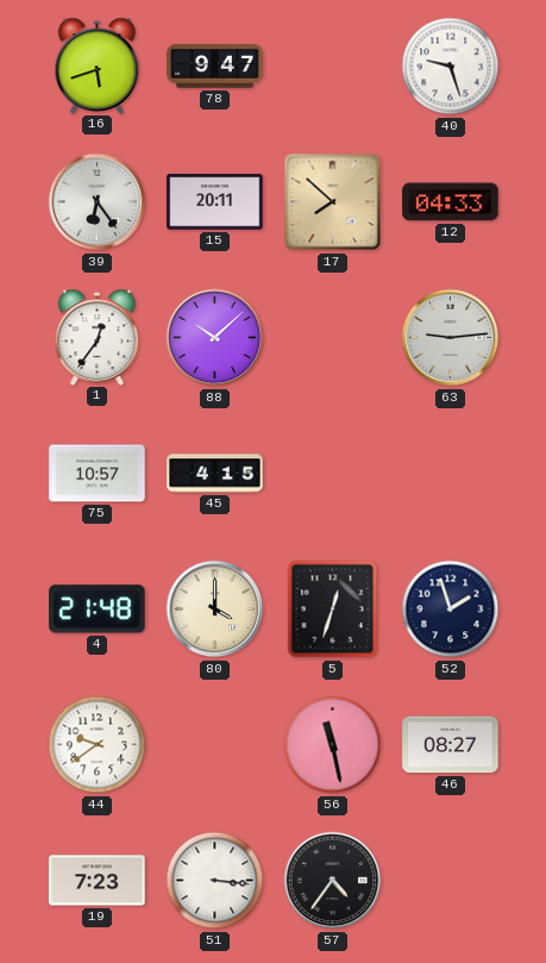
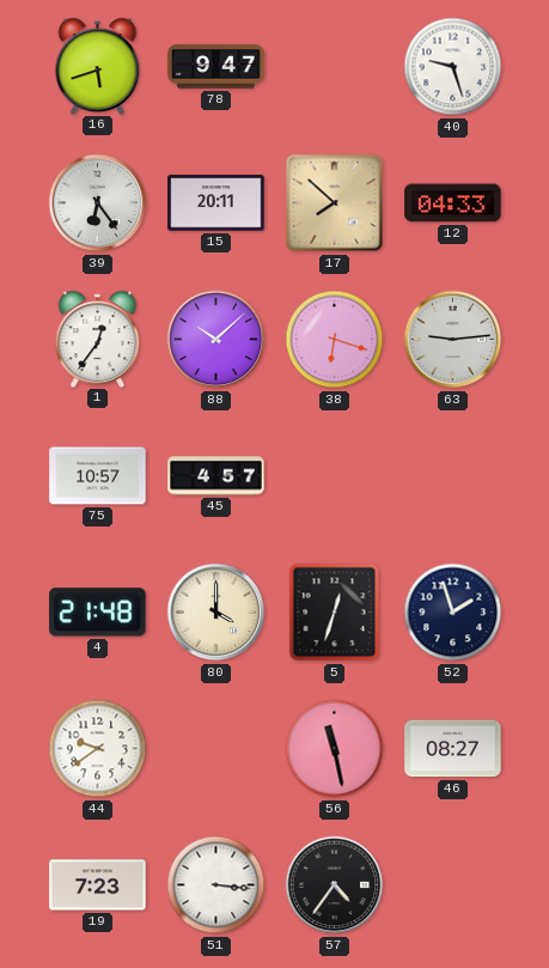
38: none -> 6:18 (335, 340)
45: 4:15 -> 4:57 (216, 476)
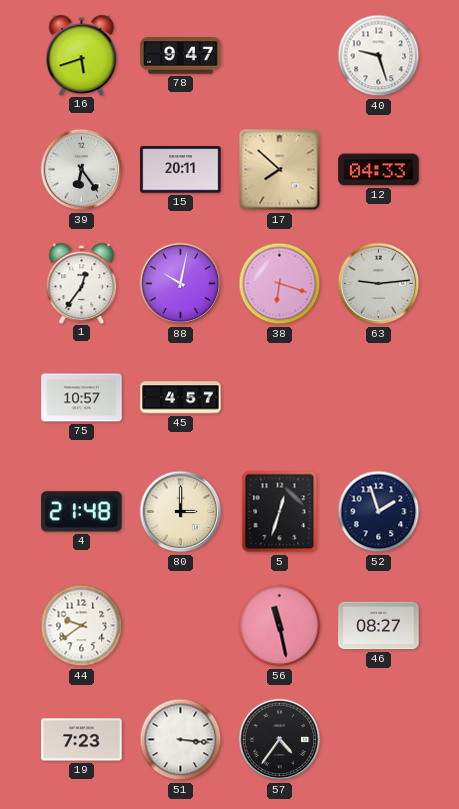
88: 10:08 -> 10:02 (181, 284)
80: 4:00 -> 3:00 (181, 512)
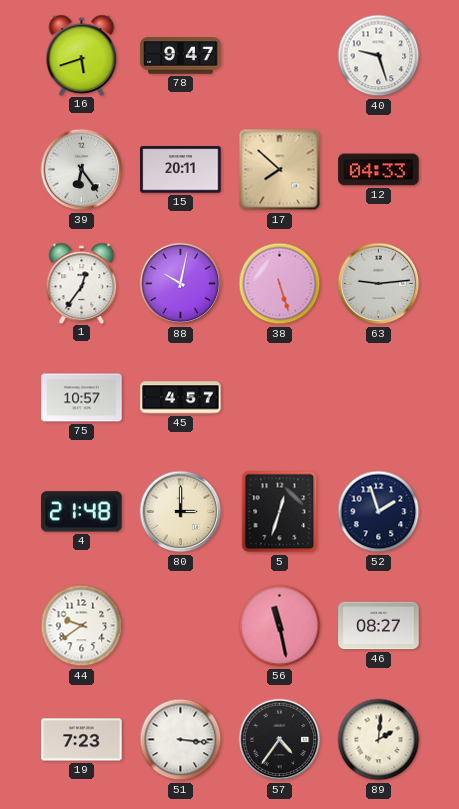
38: 6:18 -> 5:27 (280, 284)
89: none -> 2:01 (379, 740)
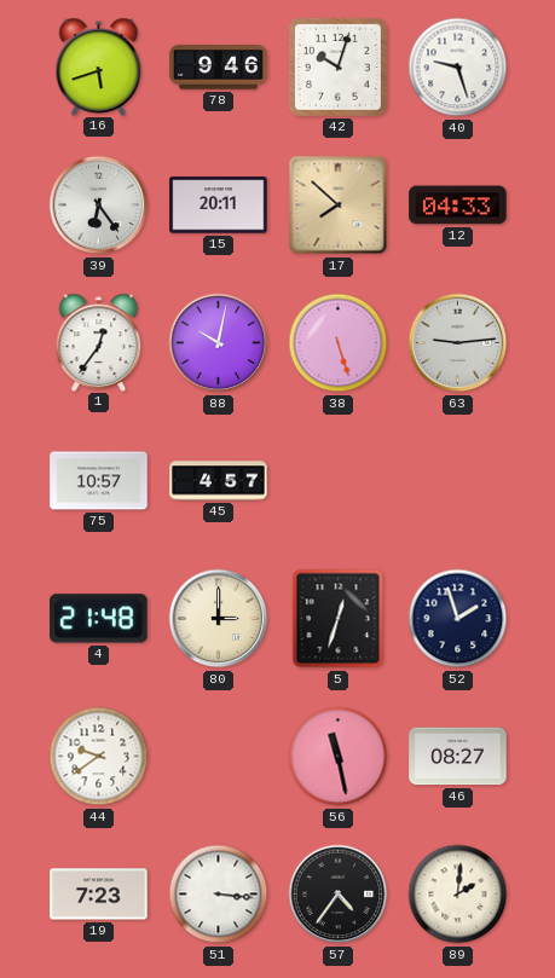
78: 9:47 -> 9:46 (219, 68)
42: none -> 10:03 (337, 66)
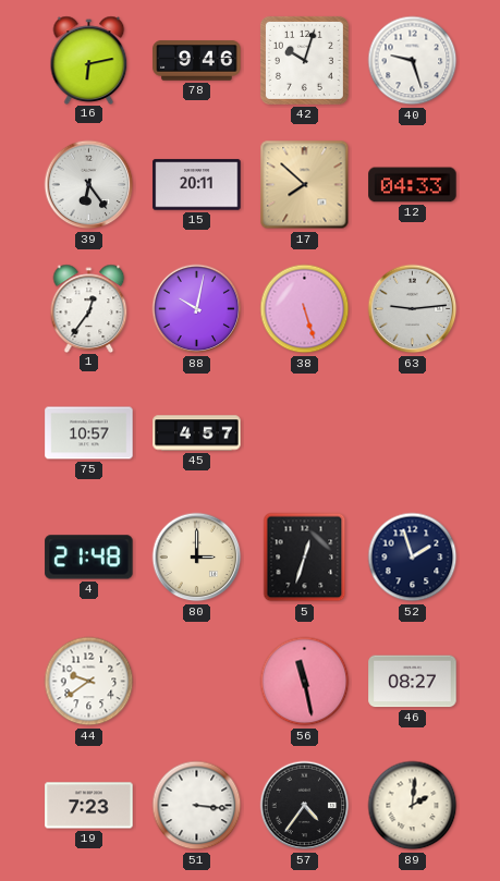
16: 5:42 -> 6:13 (89, 60)
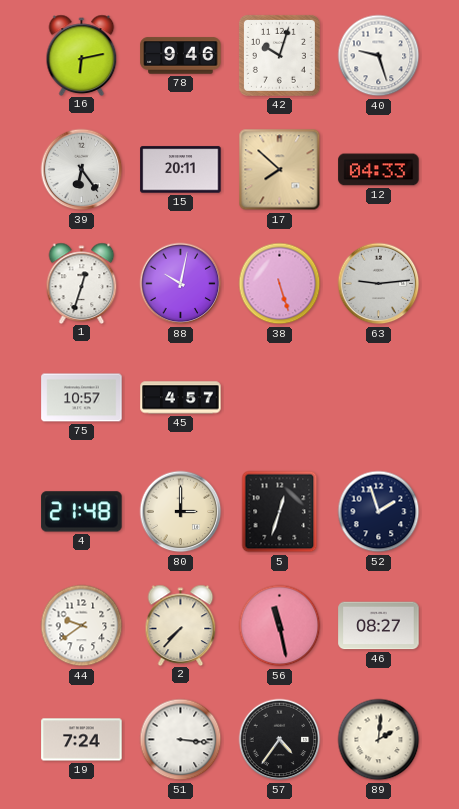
1: 12:36 -> 12:33 (82, 283)
2: none -> 7:37 (181, 625)
19: 7:23 -> 7:24 (82, 740)
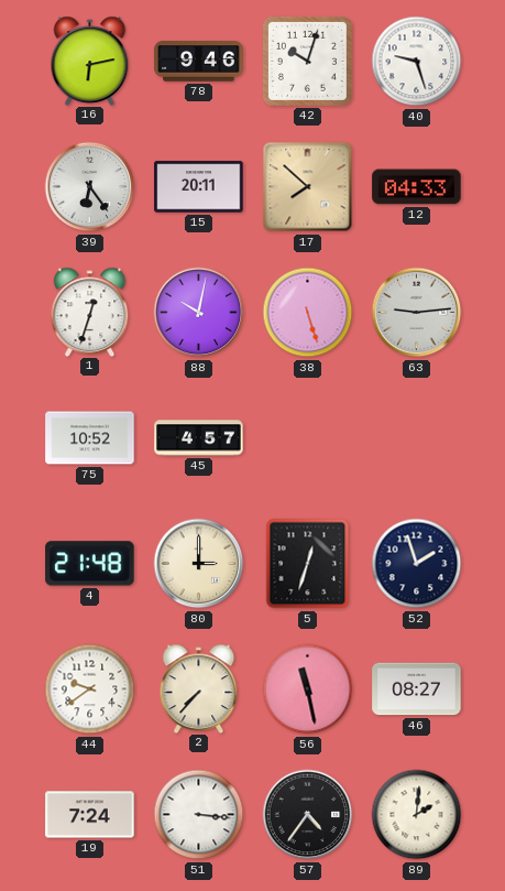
75: 10:57 -> 10:52 (90, 438)
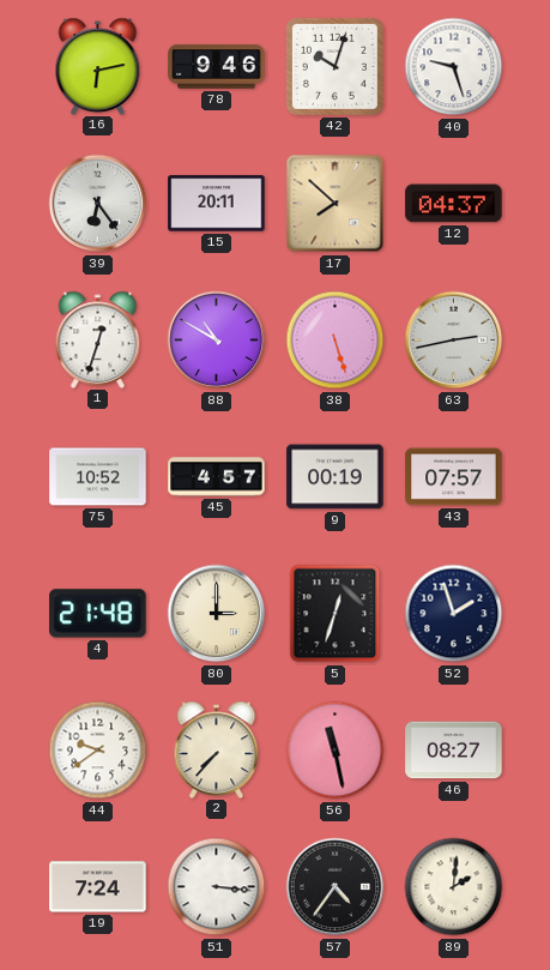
12: 04:33 -> 04:37 (454, 204)
88: 10:02 -> 10:50 (217, 341)
63: 9:14 -> 2:43 (454, 341)
9: none -> 00:19 (336, 477)
43: none -> 07:57 (454, 477)
